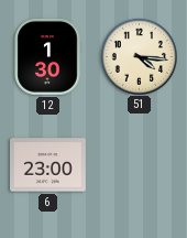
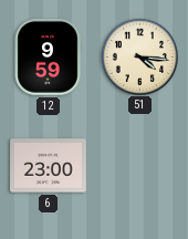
12: 1:30 -> 9:59 (48, 58)
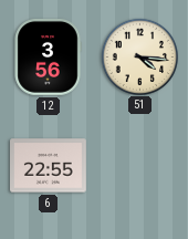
12: 9:59 -> 3:56 (48, 58)
6: 23:00 -> 22:55 (49, 166)
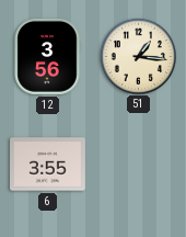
51: 4:16 -> 1:16 (138, 56)
6: 22:55 -> 3:55 (48, 165)
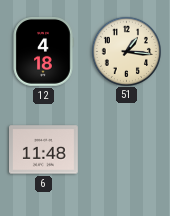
12: 3:56 -> 4:18 (43, 52)
6: 3:55 -> 11:48 (44, 150)
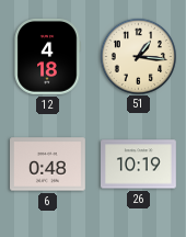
6: 11:48 -> 0:48 (48, 165)
26: none -> 10:19 (139, 165)
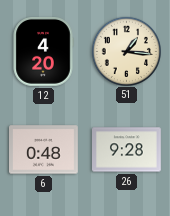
12: 4:18 -> 4:20 (43, 52)
26: 10:19 -> 9:28 (127, 150)
